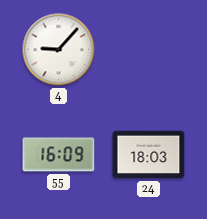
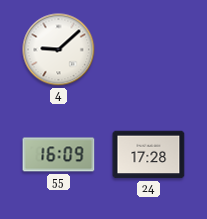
4: 9:07 -> 9:08 (59, 50)
24: 18:03 -> 17:28 (149, 155)
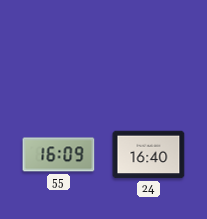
4: 9:08 -> none (59, 50)
24: 17:28 -> 16:40 (149, 155)
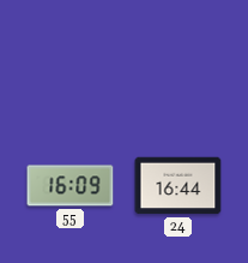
24: 16:40 -> 16:44 (179, 186)
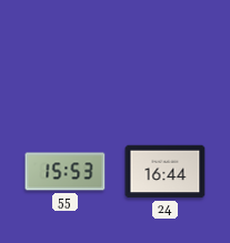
55: 16:09 -> 15:53 (66, 172)
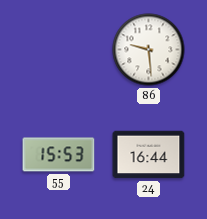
86: none -> 9:29 (149, 50)
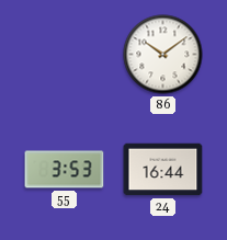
86: 9:29 -> 10:09 (163, 55)
55: 15:53 -> 3:53 (65, 170)
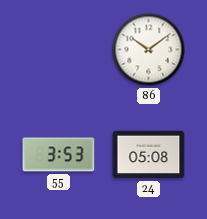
24: 16:44 -> 05:08 (149, 155)
